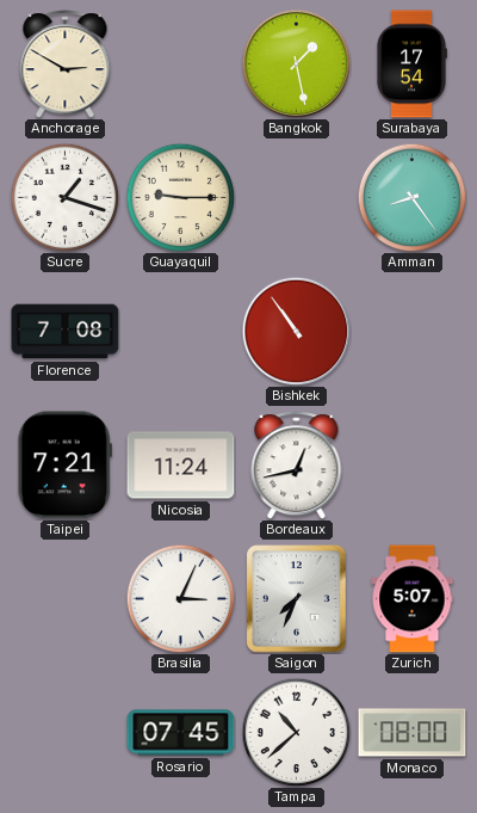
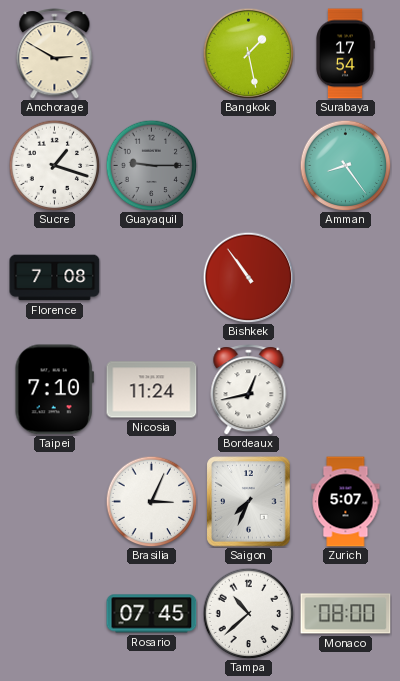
Guayaquil dial: cream -> grey (151, 165)
Taipei: 7:21 -> 7:10 (54, 390)
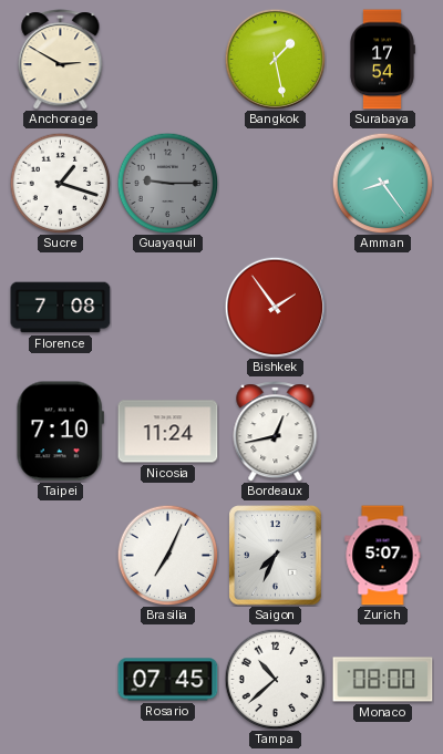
Bishkek: 10:54 -> 1:54 (275, 307)
Brasilia: 3:04 -> 7:04 (167, 555)
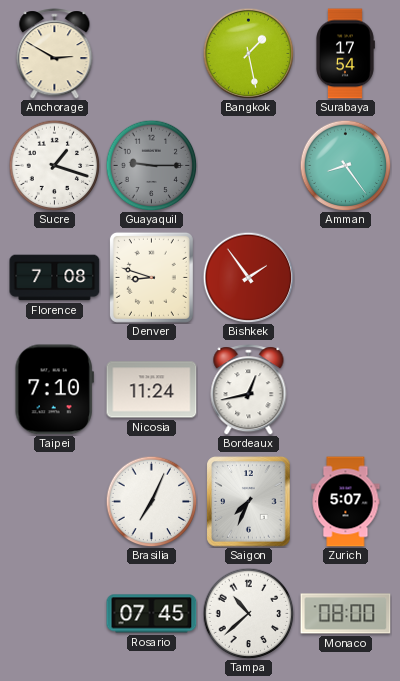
Denver: none -> 8:48 (151, 277)
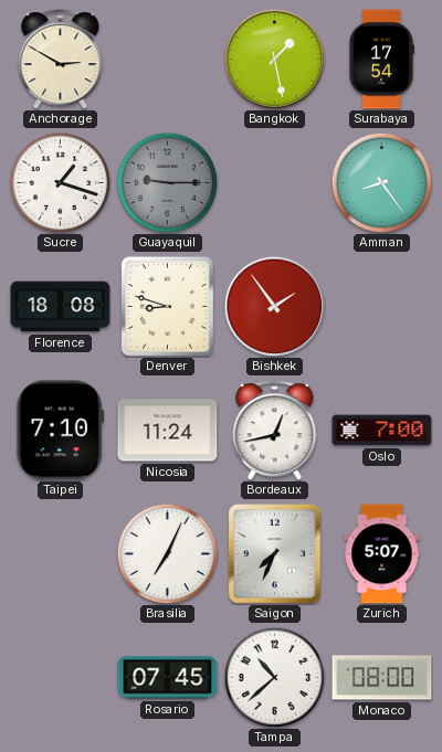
Florence: 7:08 -> 18:08 (61, 307)
Oslo: none -> 7:00 (382, 431)
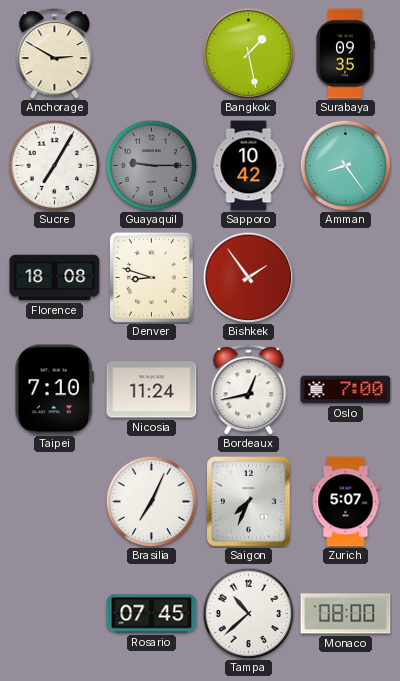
Surabaya: 17:54 -> 09:35 (345, 54)
Sucre: 1:18 -> 7:05 (54, 165)
Sapporo: none -> 10:42 (249, 166)
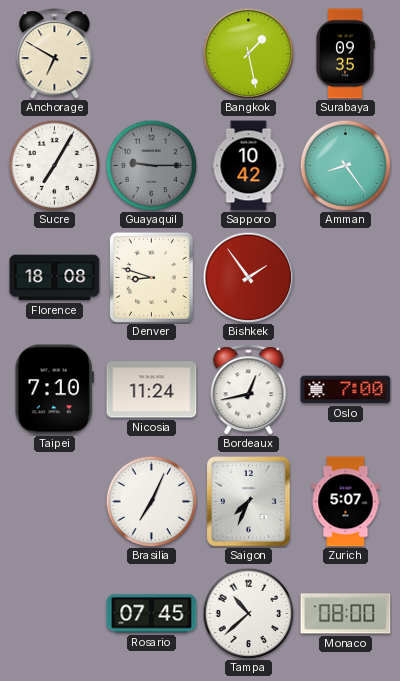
Anchorage: 2:50 -> 6:50 (55, 54)
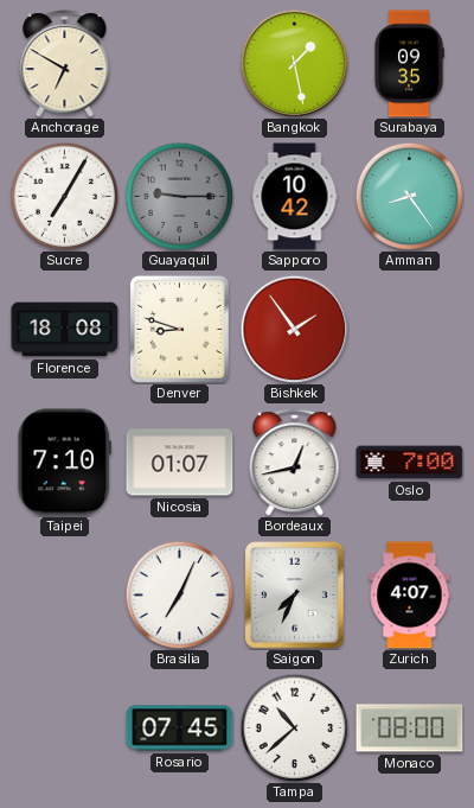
Nicosia: 11:24 -> 01:07 (180, 463)
Zurich: 5:07 -> 4:07 (410, 596)
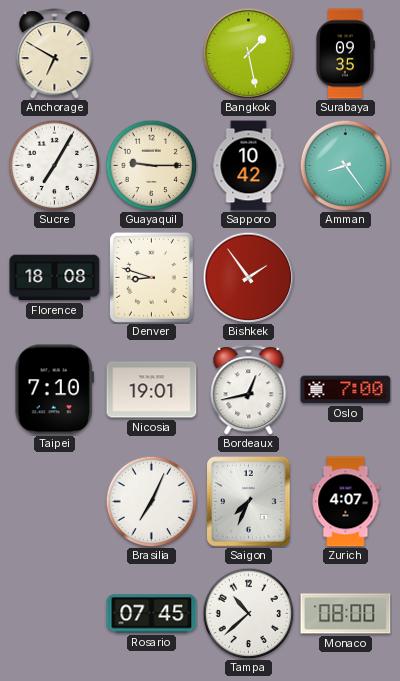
Guayaquil dial: grey -> cream (151, 165)
Nicosia: 01:07 -> 19:01 (152, 390)
